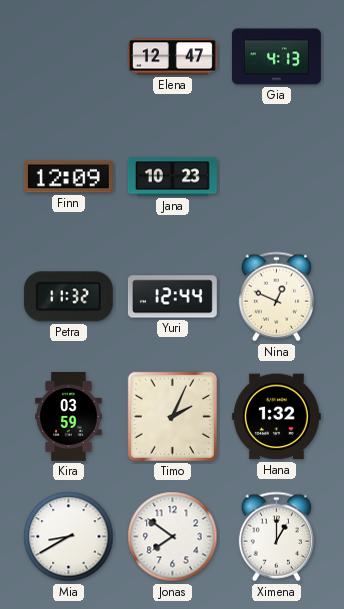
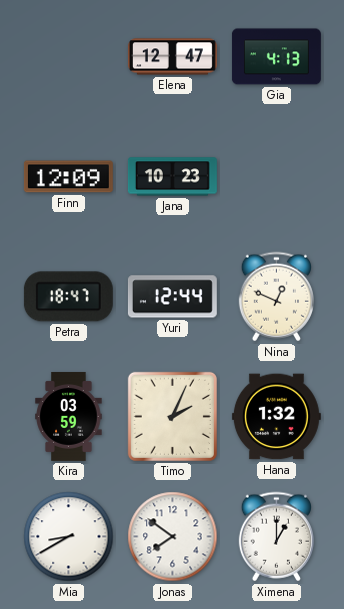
Petra: 11:32 -> 18:47 (68, 297)
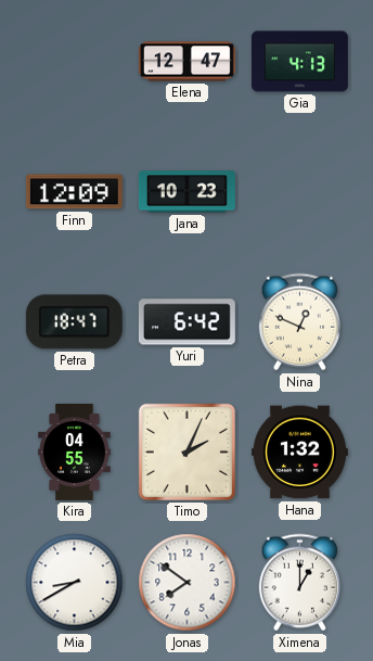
Yuri: 12:44 -> 6:42 (186, 322)
Kira: 03:59 -> 04:55 (75, 452)
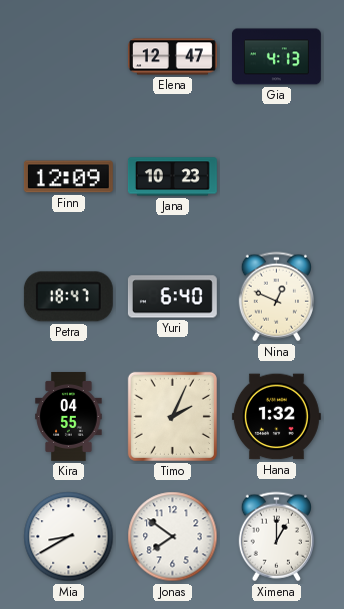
Yuri: 6:42 -> 6:40 (172, 297)
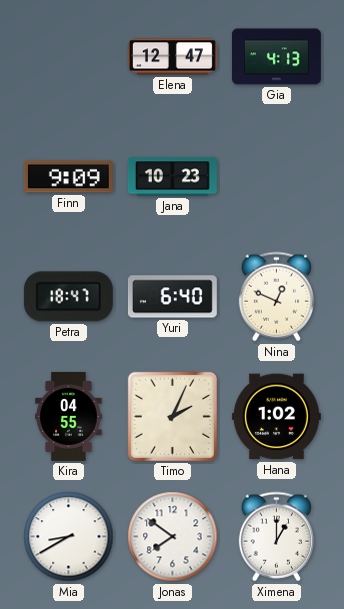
Finn: 12:09 -> 9:09 (68, 177)
Hana: 1:32 -> 1:02 (276, 417)
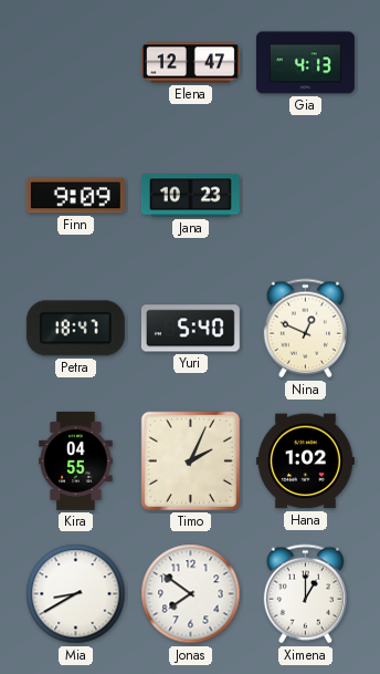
Yuri: 6:40 -> 5:40 (190, 329)
